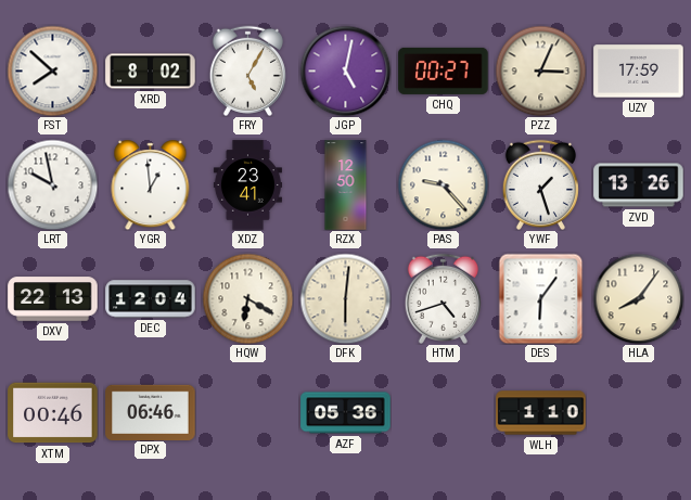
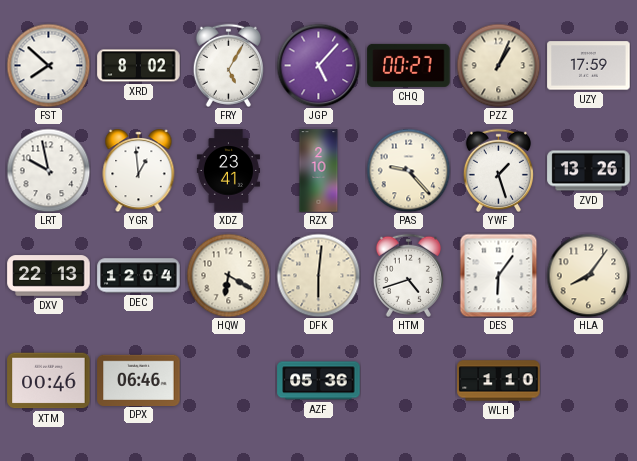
JGP: 5:02 -> 5:07 (318, 65)
PZZ: 3:04 -> 1:04 (498, 65)
RZX: 12:50 -> 2:10 (319, 171)
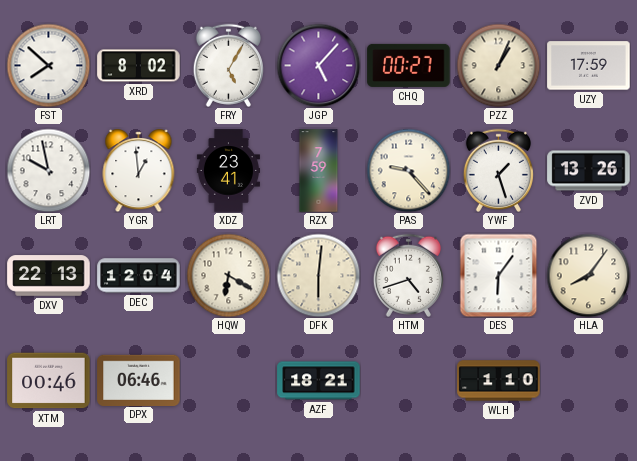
RZX: 2:10 -> 7:59 (319, 171)
AZF: 05:36 -> 18:21 (319, 381)
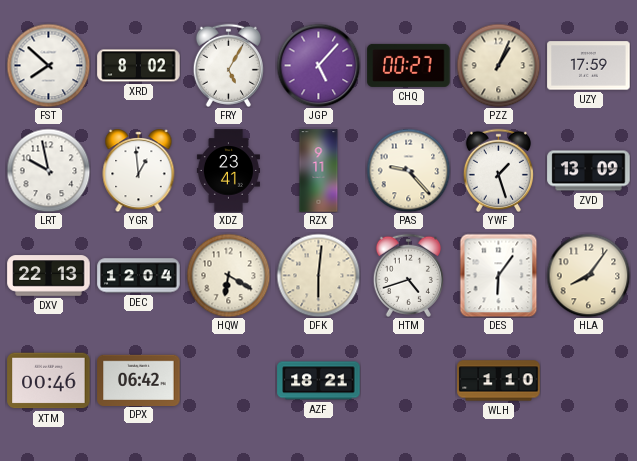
RZX: 7:59 -> 9:11 (319, 171)
ZVD: 13:26 -> 13:09 (589, 171)
DPX: 06:46 -> 06:42 (139, 380)
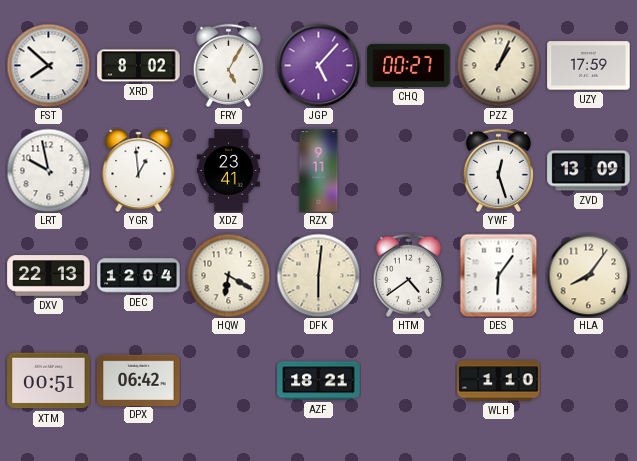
PAS: 9:23 -> none (408, 170)
YWF: 1:27 -> 12:27 (498, 170)
HTM: 4:42 -> 4:39 (408, 275)
XTM: 00:46 -> 00:51 (49, 381)
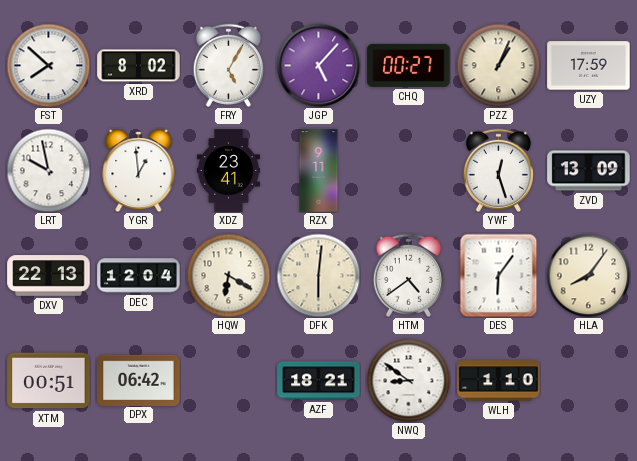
NWQ: none -> 8:51 (408, 380)
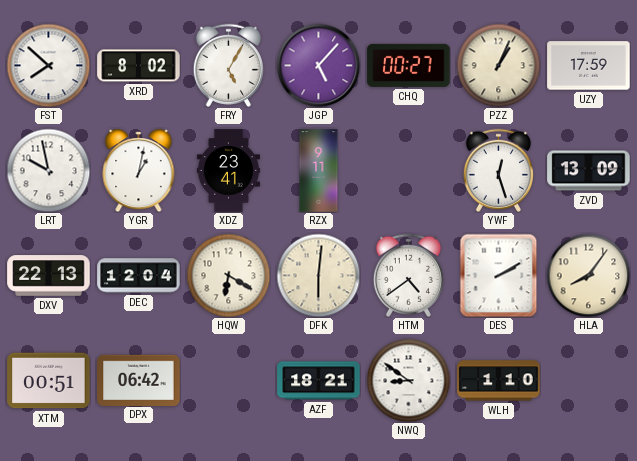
YGR: 12:59 -> 1:02 (139, 171)
DES: 6:06 -> 2:10 (499, 275)
